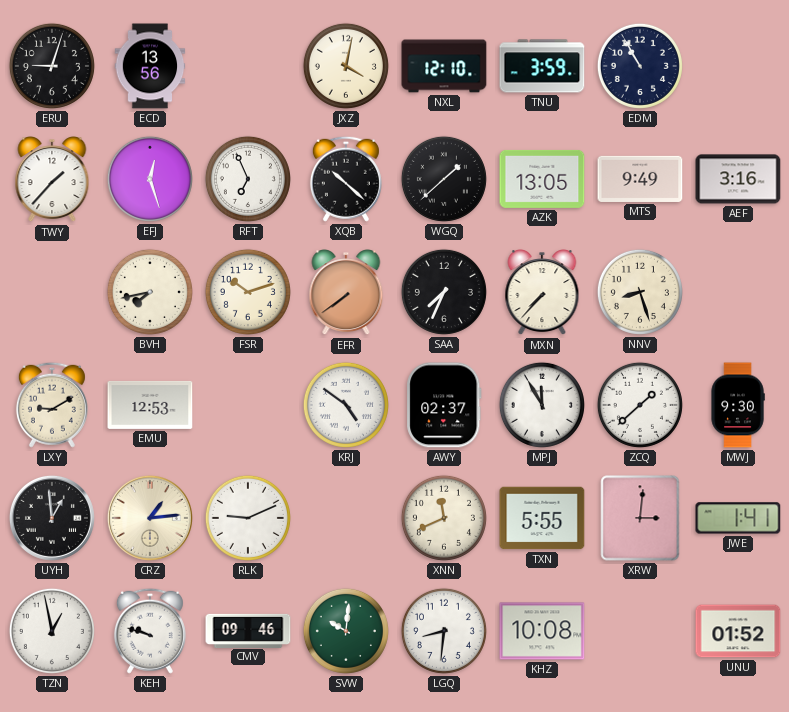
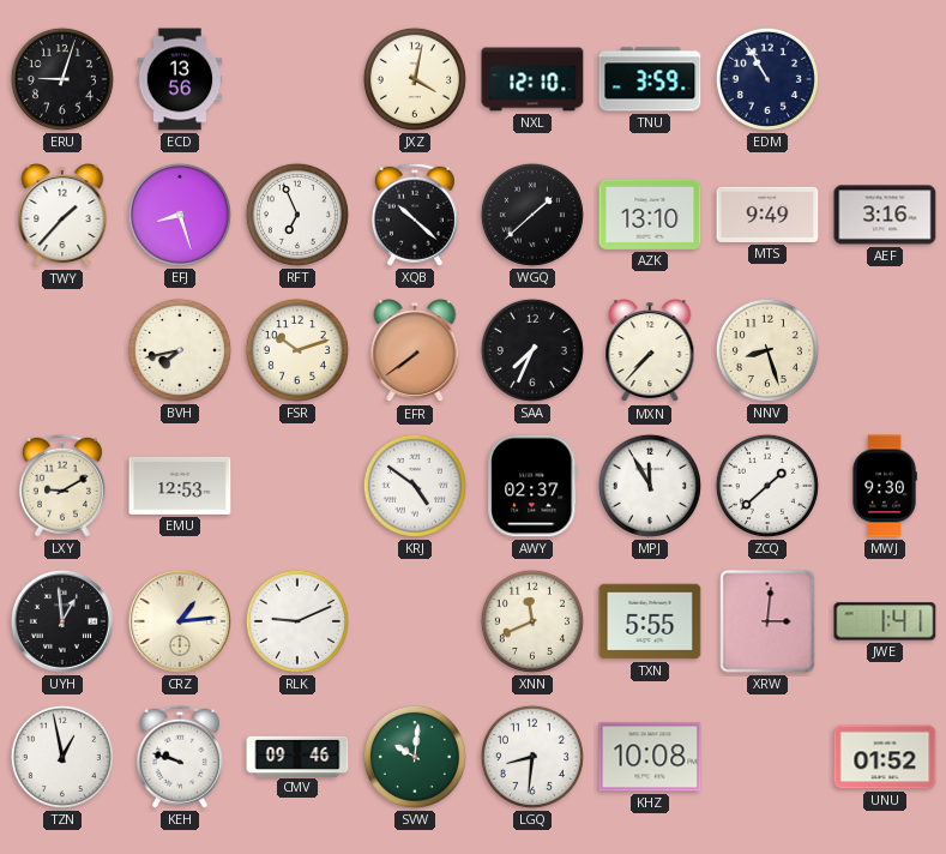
EFJ: 12:27 -> 8:27 (180, 215)
AZK: 13:05 -> 13:10 (650, 215)
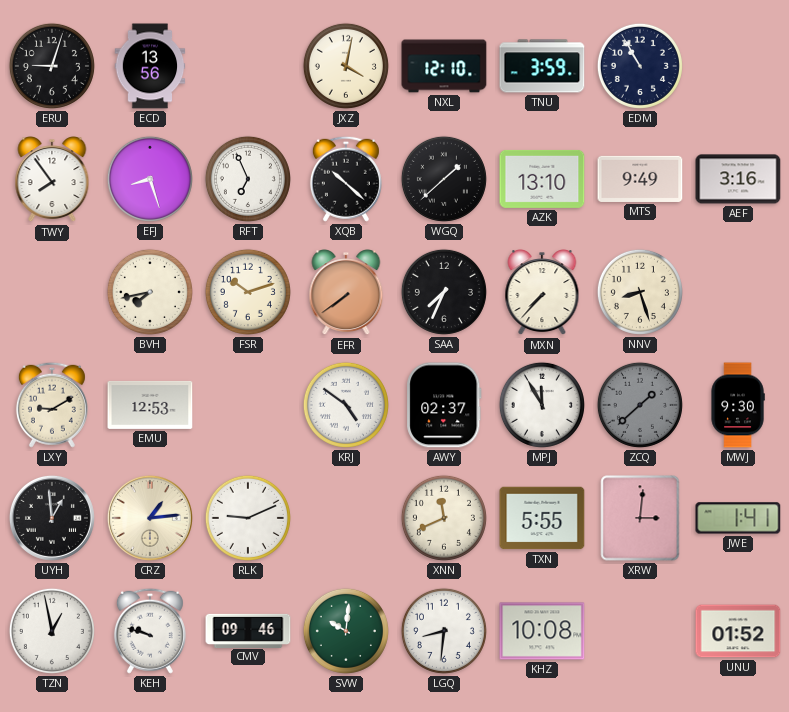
TWY: 1:37 -> 7:54 (52, 180)
ZCQ dial: white -> grey (640, 405)
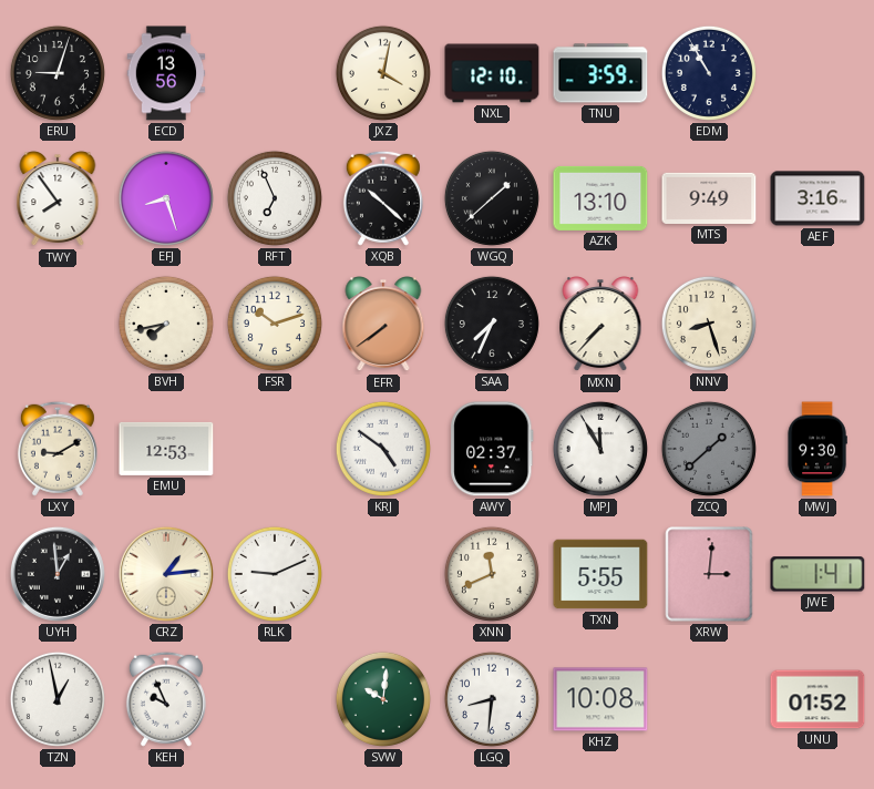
KEH: 9:48 -> 9:56 (166, 699)
CMV: 09:46 -> none (248, 630)
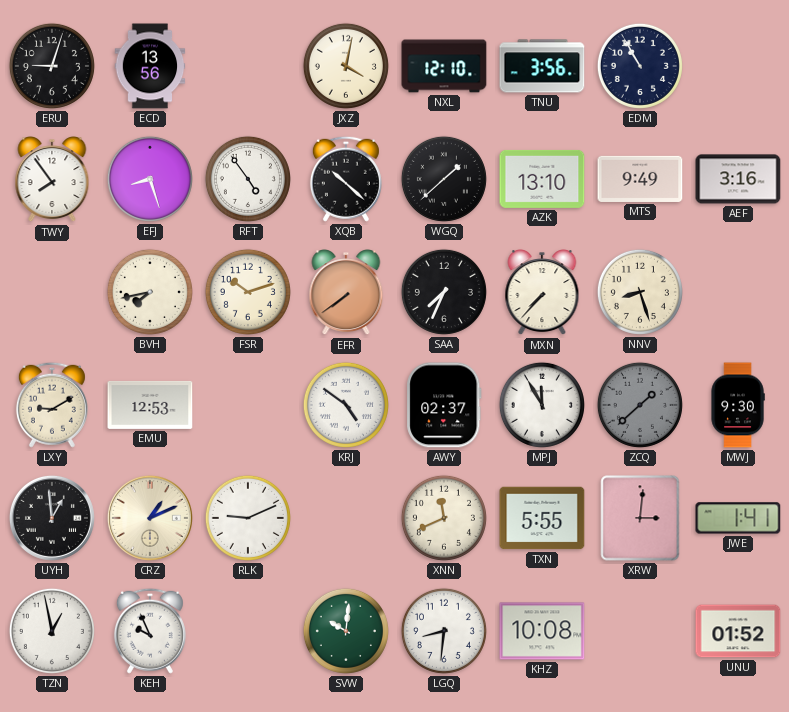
TNU: 3:59 -> 3:56 (542, 66)
RFT: 6:56 -> 4:54 (248, 179)
CRZ: 1:14 -> 1:11 (150, 518)
